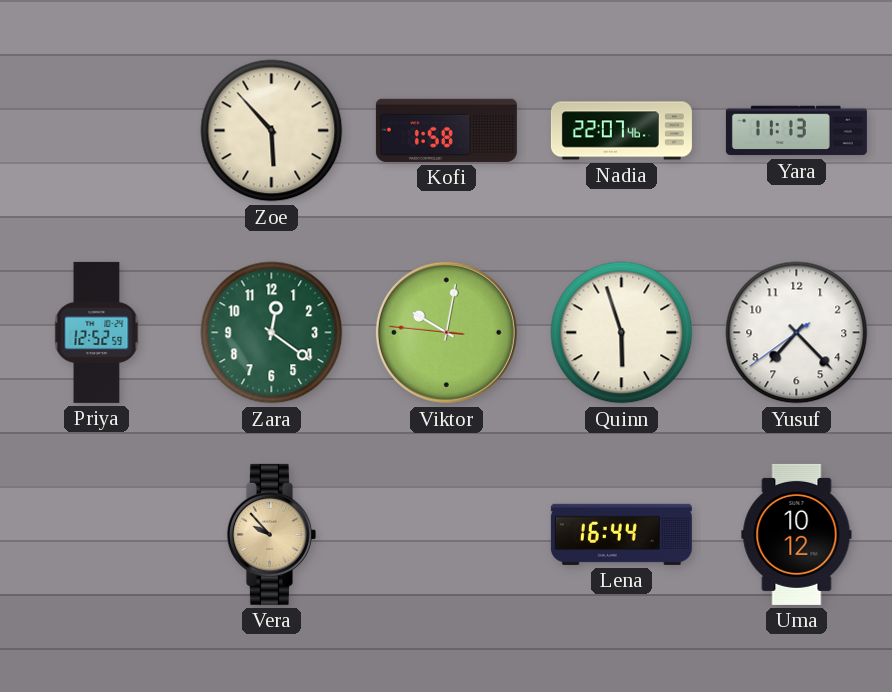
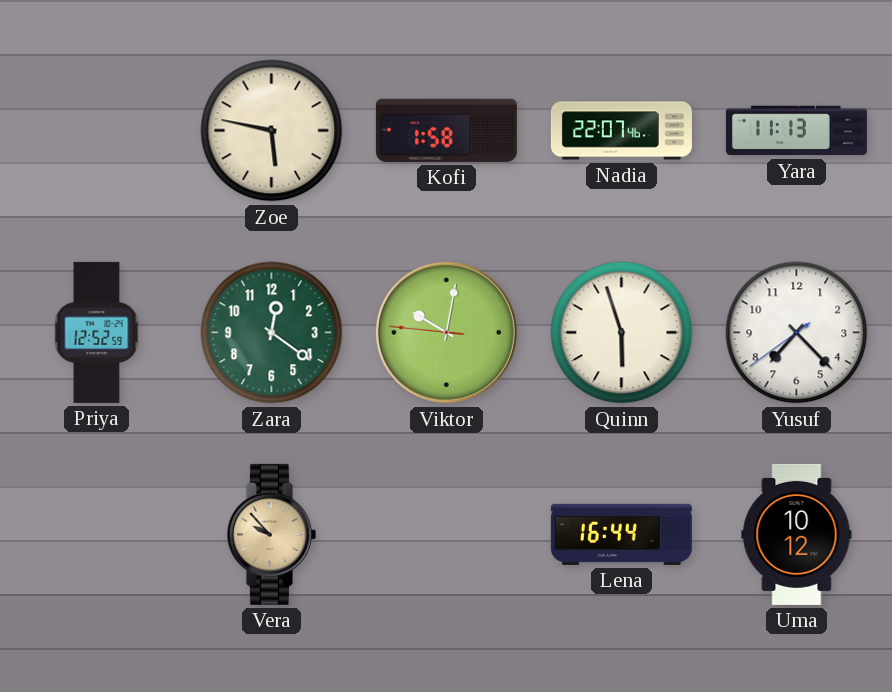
Zoe: 5:53 -> 5:47 (272, 131)
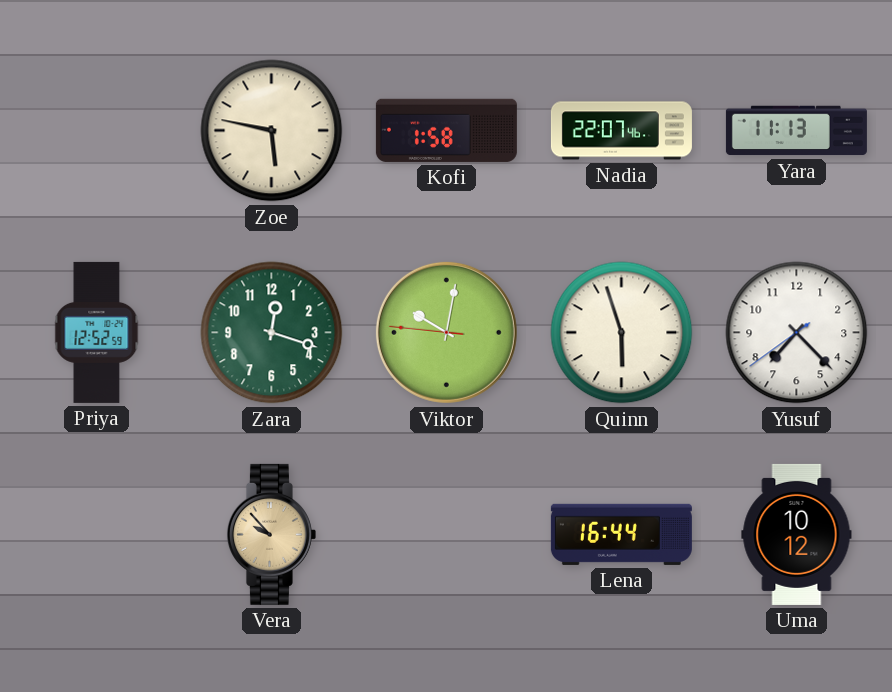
Zara: 12:21 -> 12:18 (272, 333)
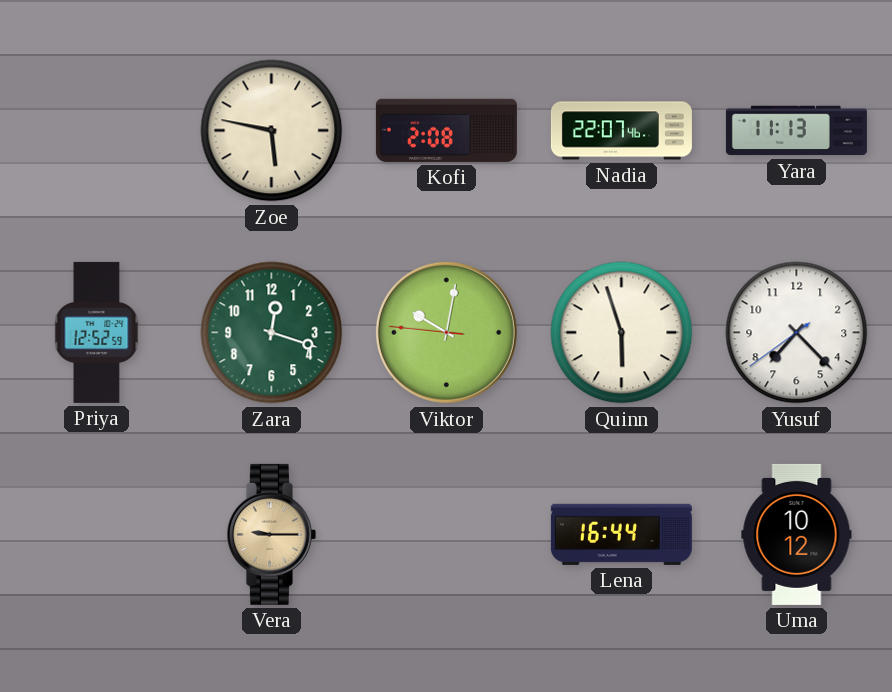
Kofi: 1:58 -> 2:08 (446, 130)
Vera: 9:53 -> 9:15 (271, 534)
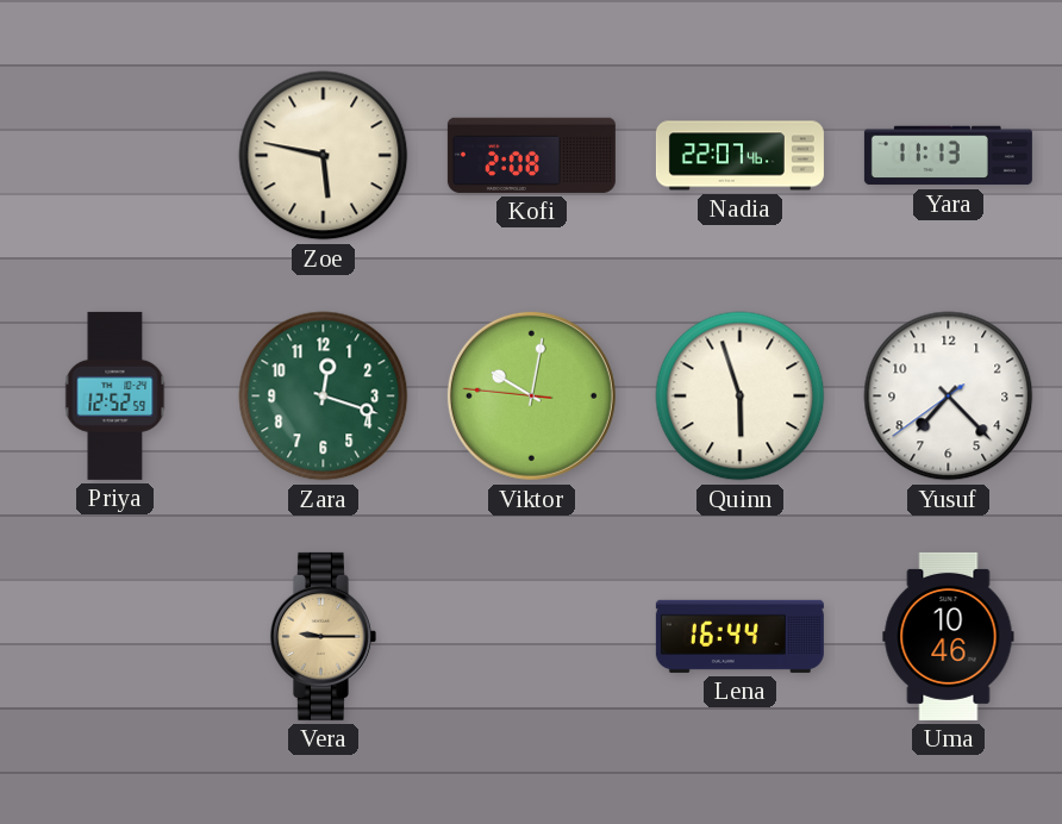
Uma: 10:12 -> 10:46 (949, 636)
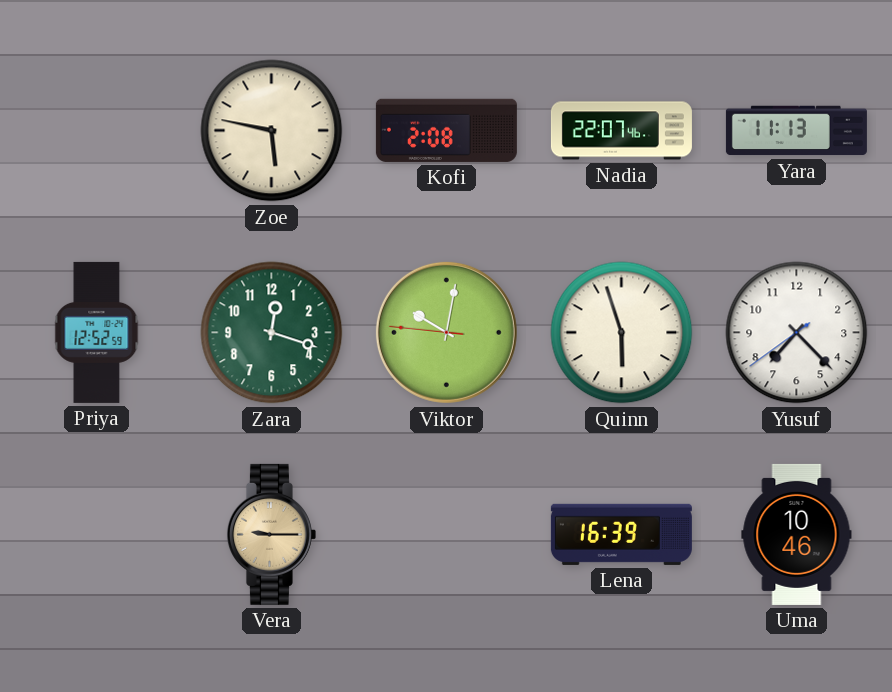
Lena: 16:44 -> 16:39 (621, 534)
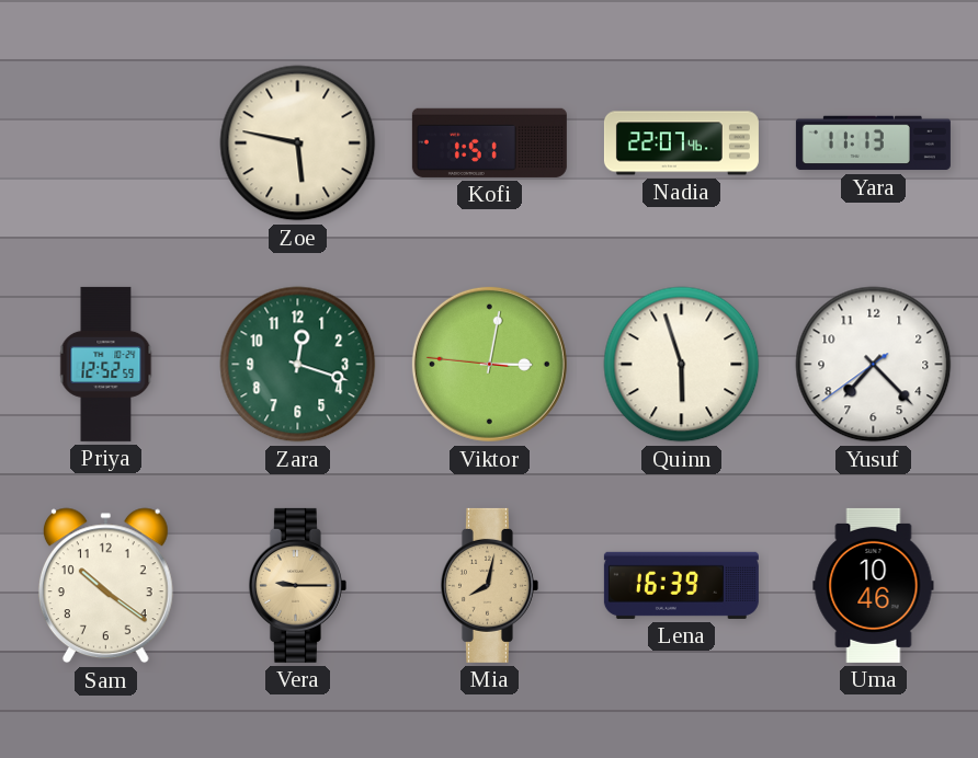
Kofi: 2:08 -> 1:51 (489, 142)
Viktor: 10:01 -> 3:01 (489, 364)
Sam: none -> 10:21 (105, 586)
Mia: none -> 8:02 (489, 585)
